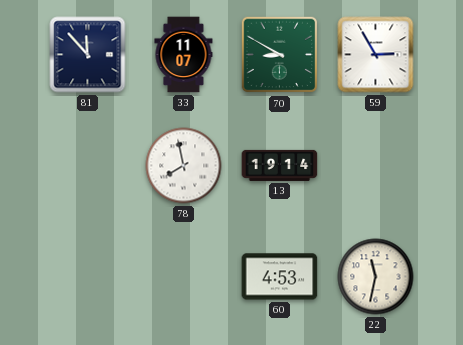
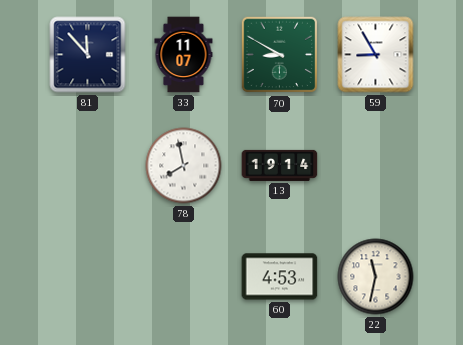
59: 2:55 -> 8:55 (376, 55)
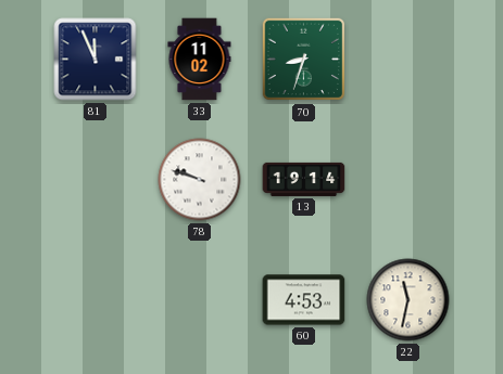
81: 11:53 -> 11:56 (96, 60)
33: 11:07 -> 11:02 (200, 60)
70: 8:50 -> 8:33 (304, 60)
59: 8:55 -> none (376, 55)
78: 7:58 -> 9:48 (200, 180)
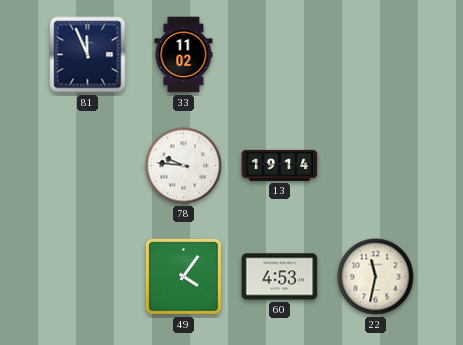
70: 8:33 -> none (304, 60)
78: 9:48 -> 9:46 (184, 166)
49: none -> 4:06 (184, 277)
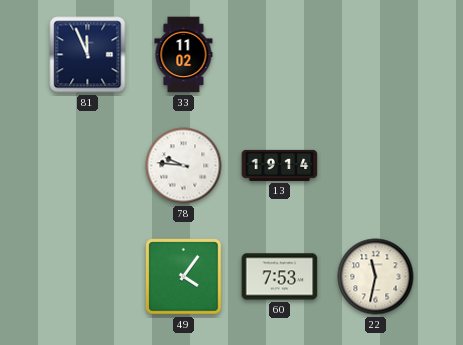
60: 4:53 -> 7:53 (280, 277)
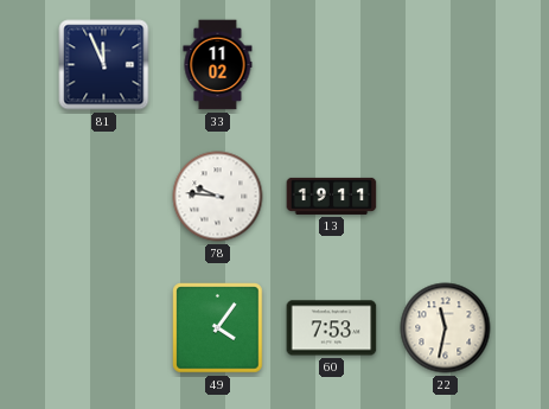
13: 19:14 -> 19:11 (332, 196)
